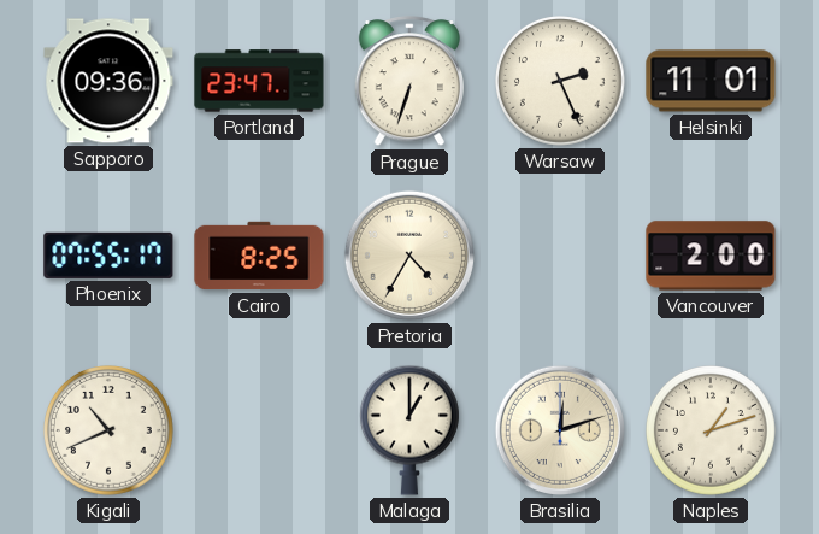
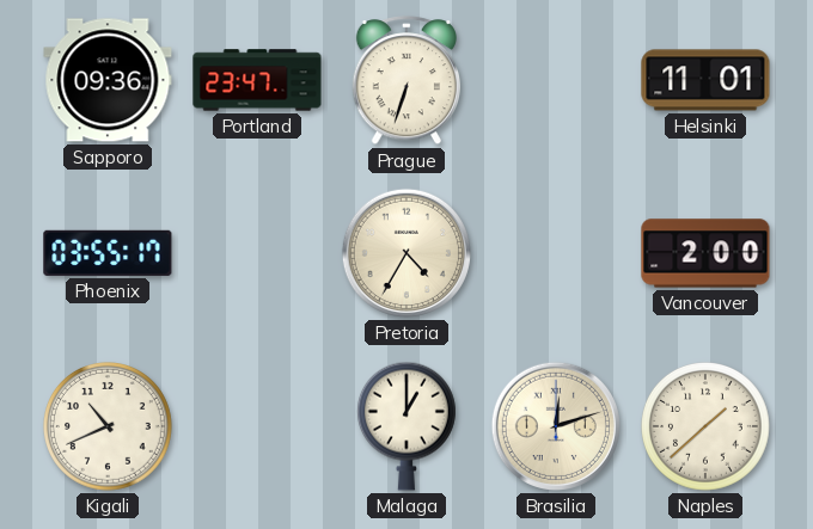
Warsaw: 2:26 -> none (561, 82)
Phoenix: 07:55 -> 03:55 (108, 253)
Cairo: 8:25 -> none (259, 256)
Naples: 1:12 -> 1:38 (707, 427)
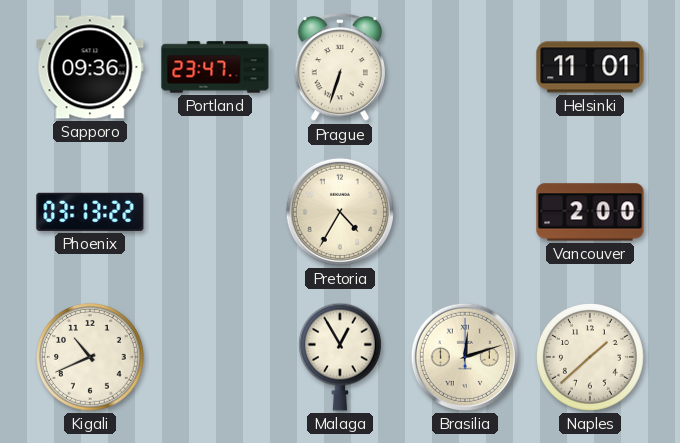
Phoenix: 03:55 -> 03:13 (90, 212)
Malaga: 1:00 -> 12:55 (340, 357)
